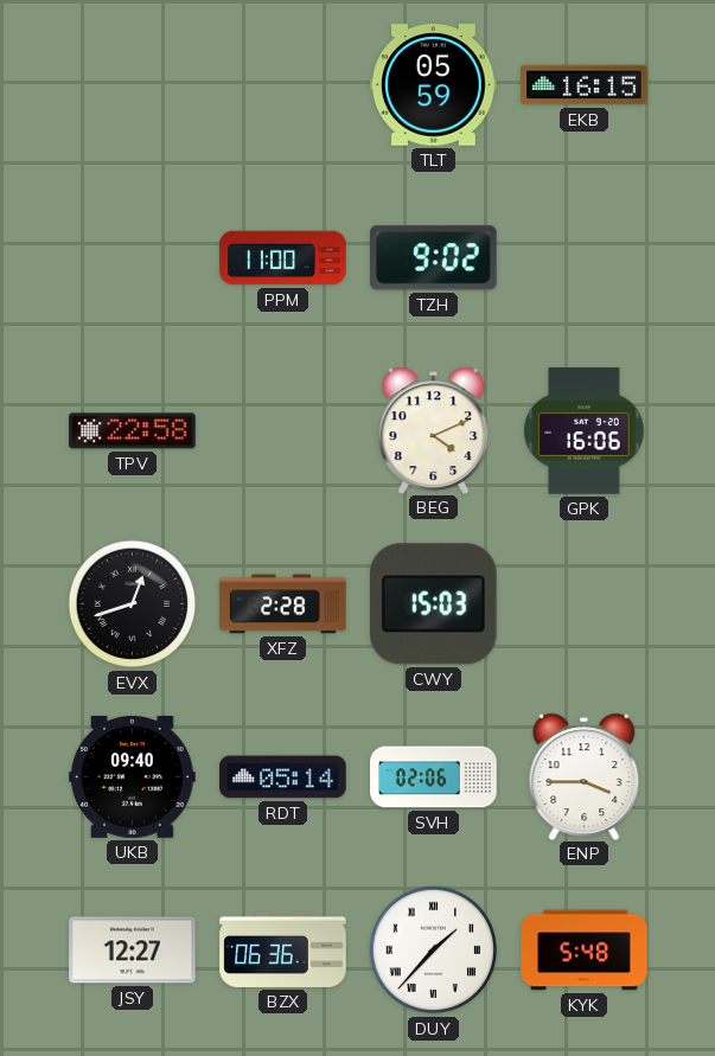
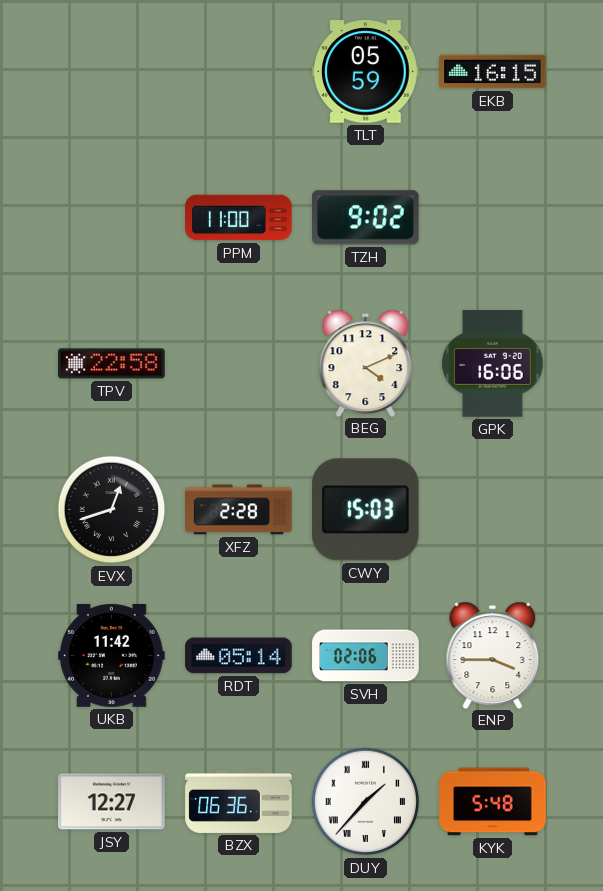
UKB: 09:40 -> 11:42 (112, 655)
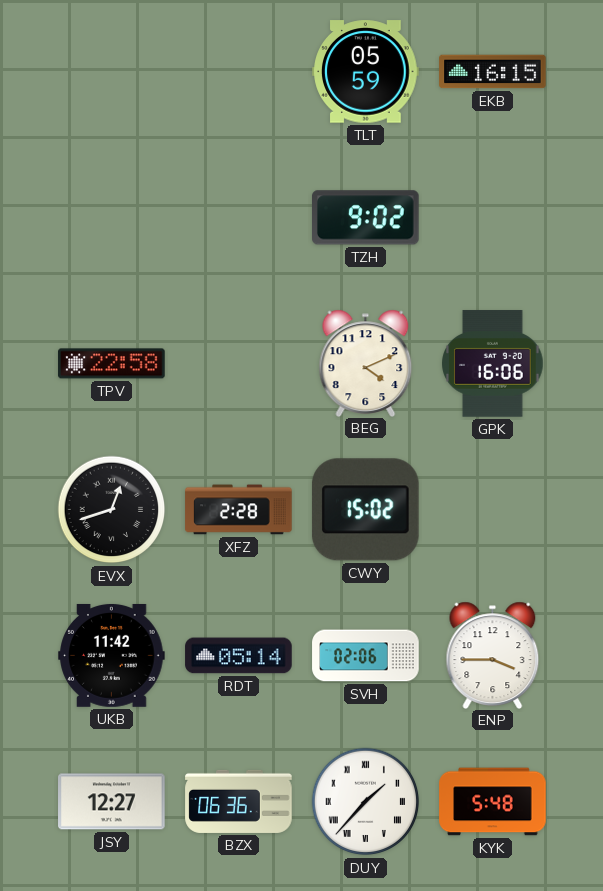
PPM: 11:00 -> none (239, 218)
CWY: 15:03 -> 15:02 (365, 510)
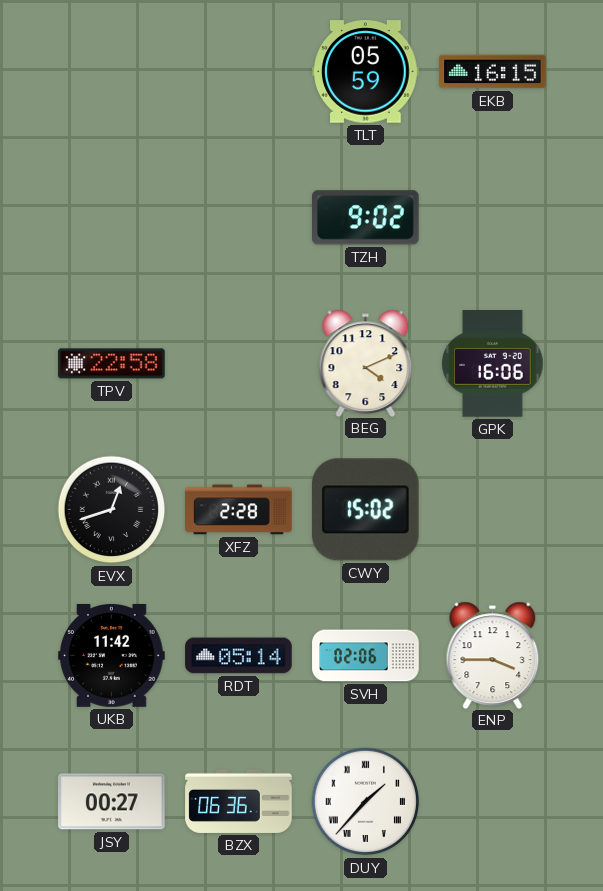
JSY: 12:27 -> 00:27 (112, 802)
KYK: 5:48 -> none (493, 802)
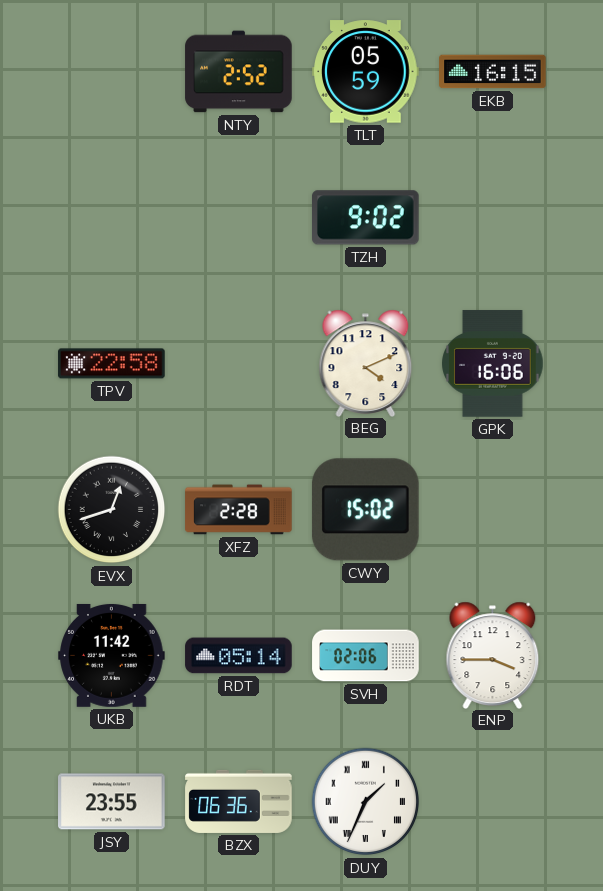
NTY: none -> 2:52 (239, 72)
JSY: 00:27 -> 23:55 (112, 802)
DUY: 1:37 -> 1:34 (366, 802)
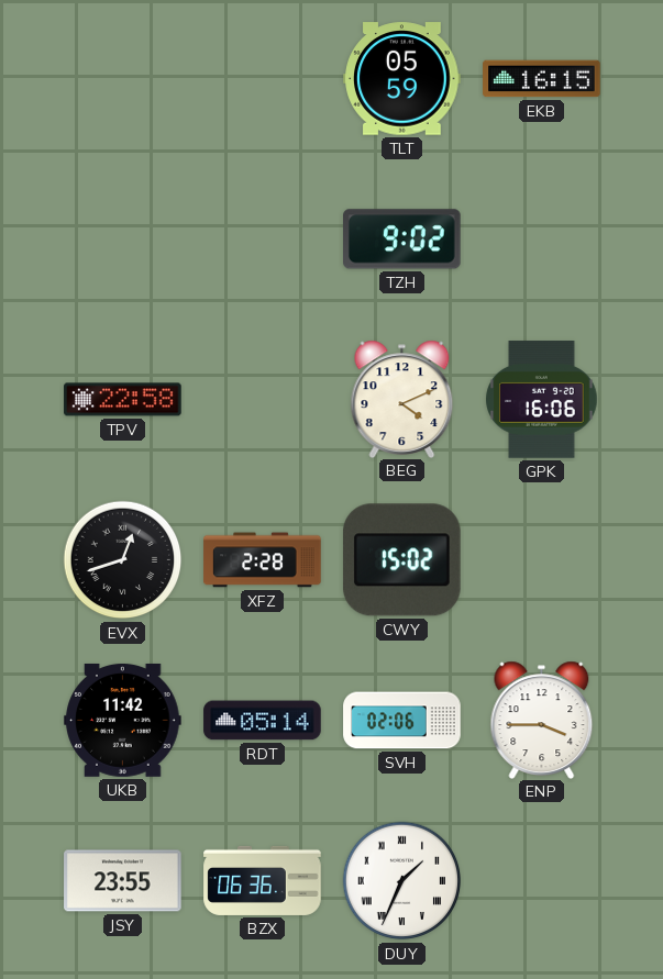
NTY: 2:52 -> none (239, 72)
